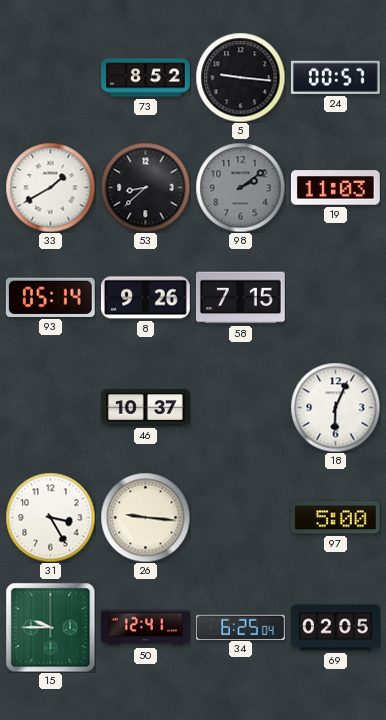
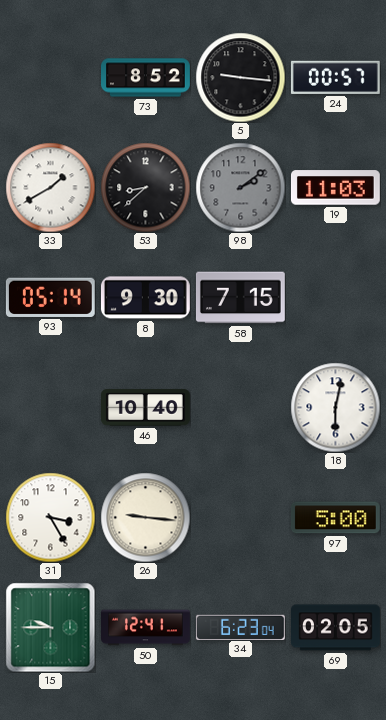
8: 9:26 -> 9:30 (145, 298)
46: 10:37 -> 10:40 (145, 408)
18: 6:04 -> 6:02 (335, 407)
34: 6:25 -> 6:23 (240, 627)
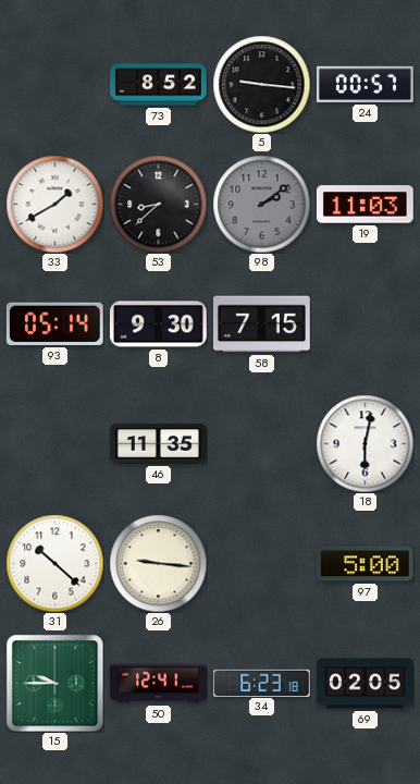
46: 10:40 -> 11:35 (158, 444)
31: 3:25 -> 10:22 (54, 563)
34: 6:23:04 -> 6:23:18 (261, 683)
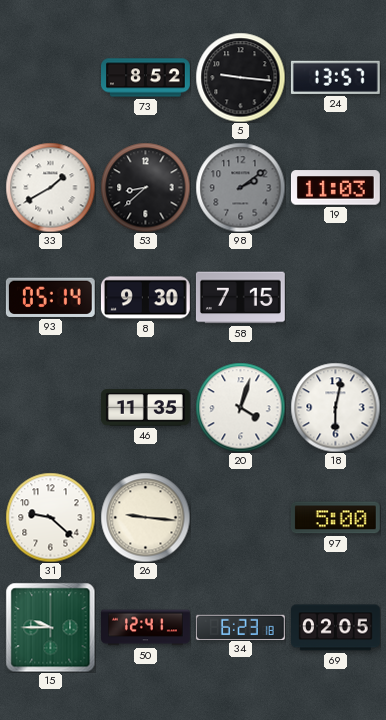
24: 00:57 -> 13:57 (335, 77)
20: none -> 4:03 (240, 407)
31: 10:22 -> 9:22 (50, 517)
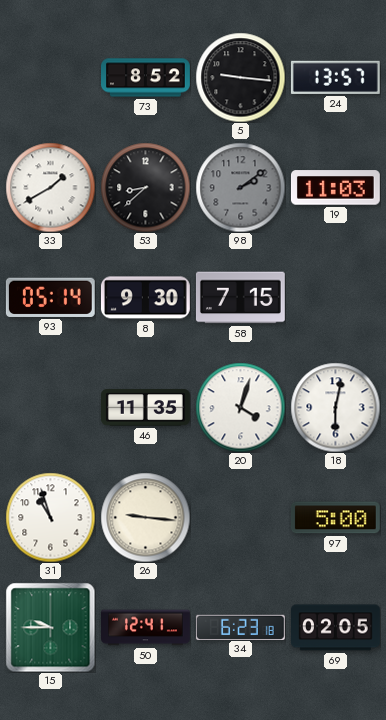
31: 9:22 -> 10:57 (50, 517)
